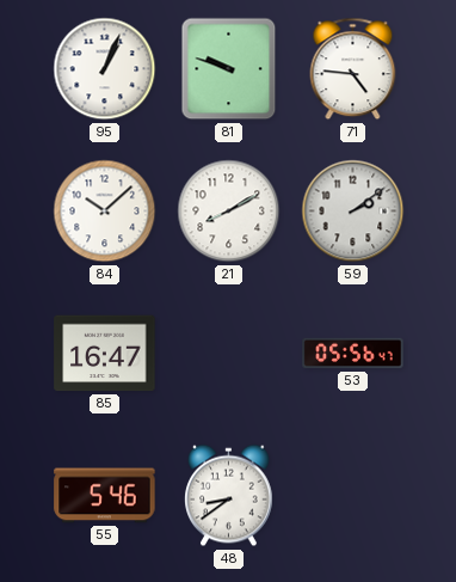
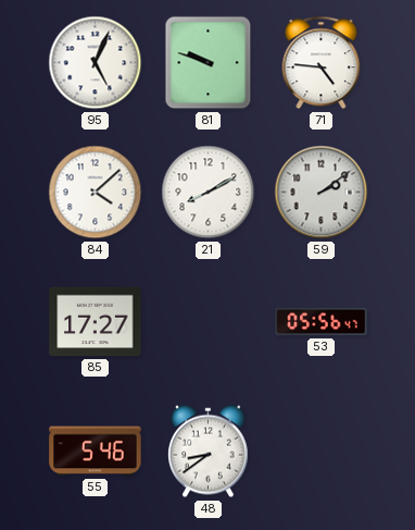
95: 1:04 -> 5:04 (96, 63)
84: 10:08 -> 4:08 (96, 193)
85: 16:47 -> 17:27 (96, 322)
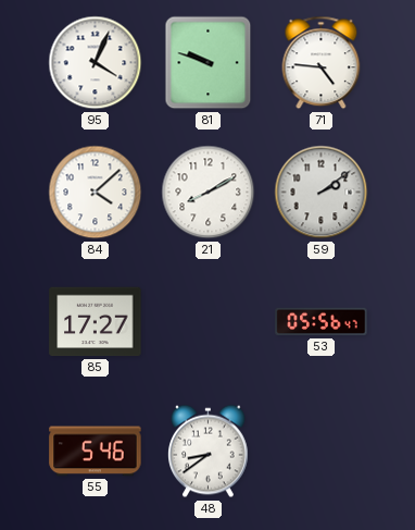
95: 5:04 -> 4:04 (96, 63)
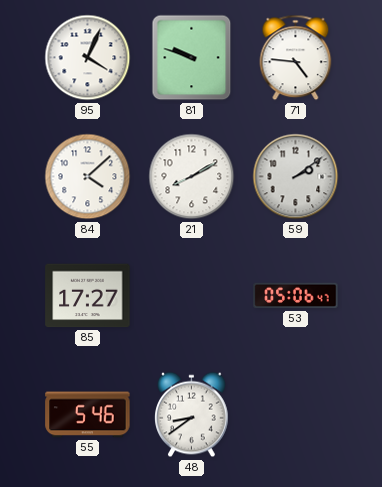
53: 05:56 -> 05:06 (296, 296)
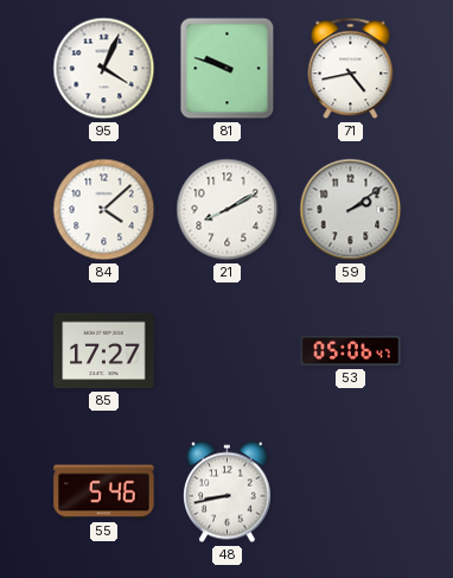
71: 4:46 -> 4:43 (351, 69)
48: 8:39 -> 8:43 (228, 493)
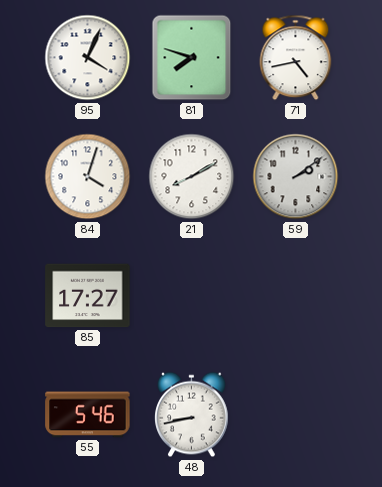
81: 9:48 -> 7:48 (192, 58)
84: 4:08 -> 4:03 (88, 177)
53: 05:06 -> none (351, 351)
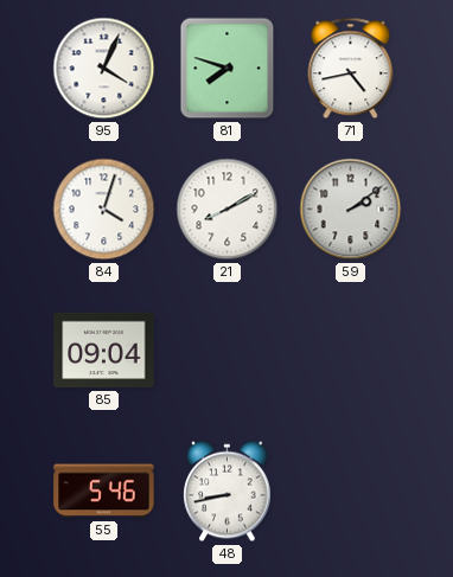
85: 17:27 -> 09:04 (104, 351)
